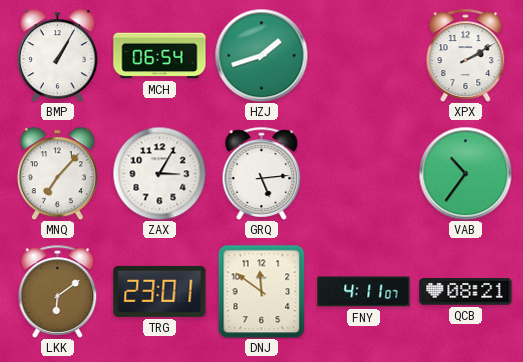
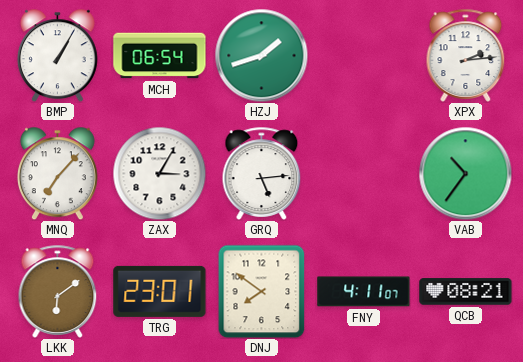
XPX: 2:10 -> 2:14 (466, 55)
DNJ: 11:51 -> 7:51 (262, 291)
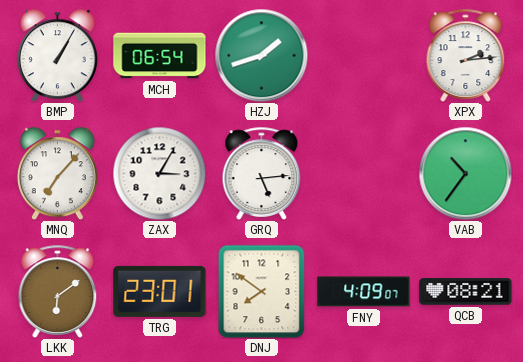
FNY: 4:11 -> 4:09 (364, 292)
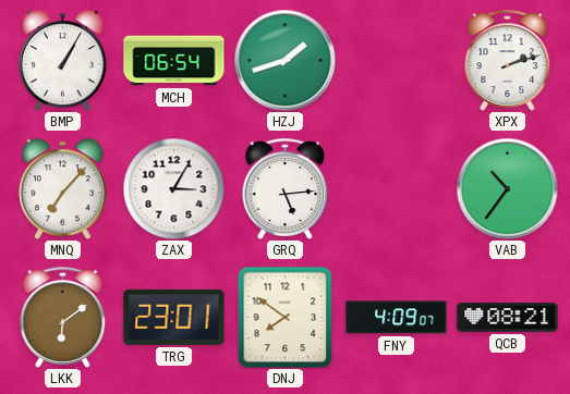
XPX: 2:14 -> 2:12 (508, 60)
